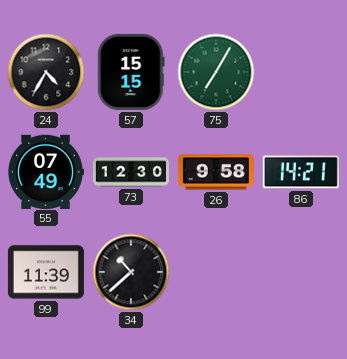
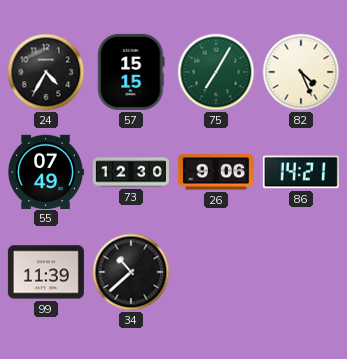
82: none -> 4:26 (301, 72)
26: 9:58 -> 9:06 (216, 172)
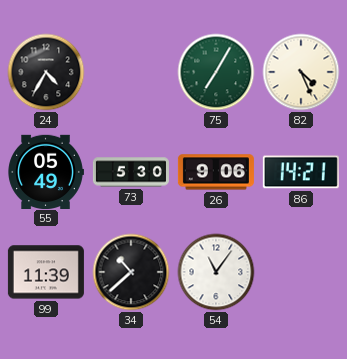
57: 15:15 -> none (131, 72)
55: 07:49 -> 05:49 (46, 171)
73: 12:30 -> 5:30 (131, 172)
54: none -> 11:06 (216, 272)
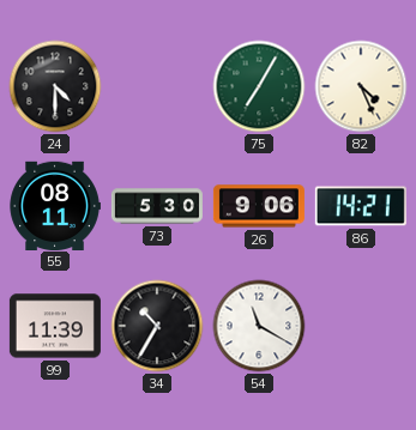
24: 4:35 -> 4:30 (55, 86)
55: 05:49 -> 08:11 (55, 205)
34: 10:38 -> 10:35 (157, 326)
54: 11:06 -> 11:20 (259, 326)
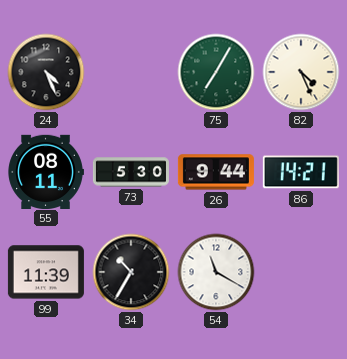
24: 4:30 -> 4:26 (46, 72)
26: 9:06 -> 9:44 (216, 172)
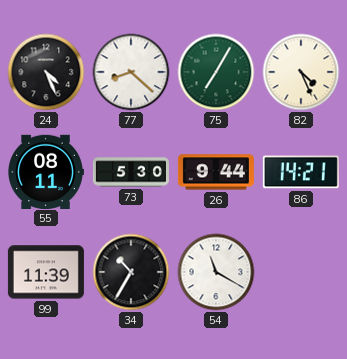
77: none -> 8:22 (131, 72)
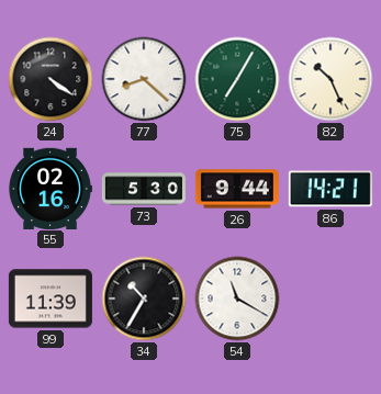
24: 4:26 -> 4:21 (51, 79)
82: 4:26 -> 10:26 (330, 79)
55: 08:11 -> 02:16 (51, 188)
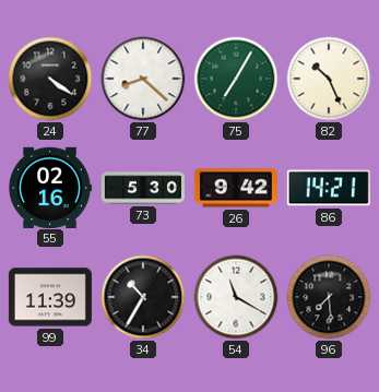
26: 9:44 -> 9:42 (236, 188)
96: none -> 7:29 (329, 297)
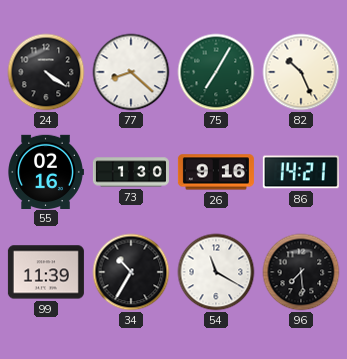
73: 5:30 -> 1:30 (131, 172)
26: 9:42 -> 9:16 (216, 172)
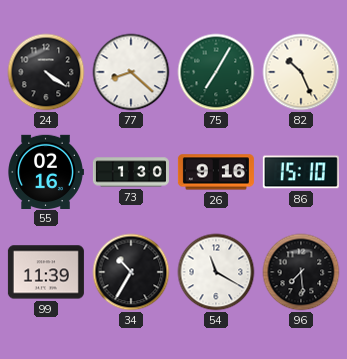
86: 14:21 -> 15:10 (301, 172)
